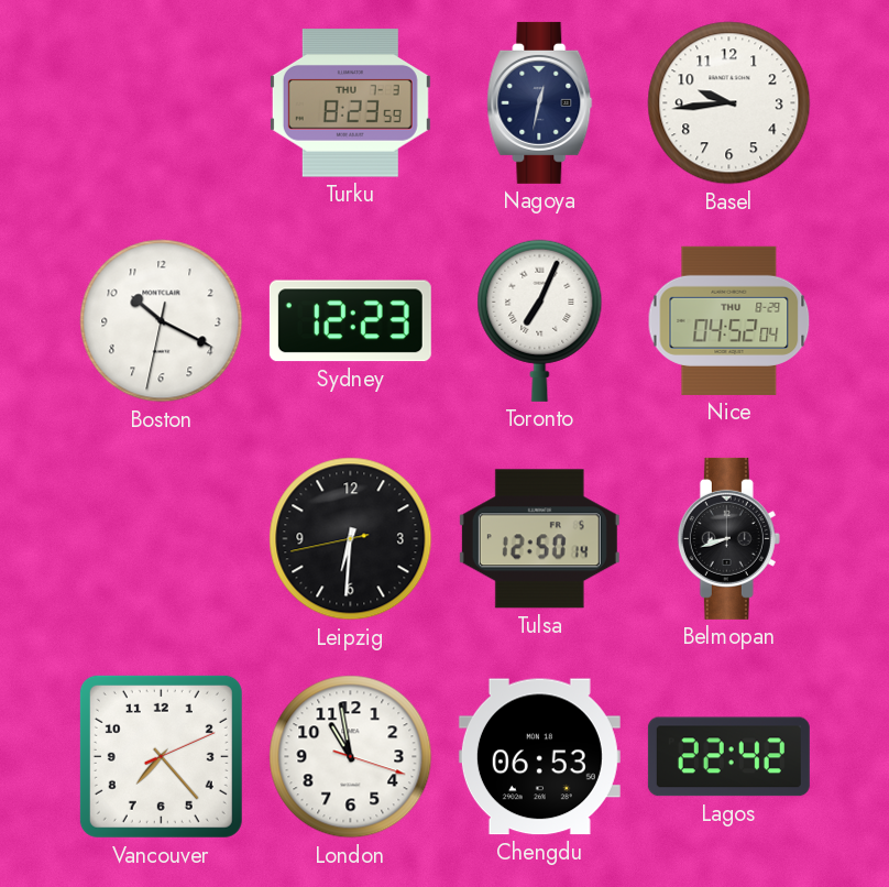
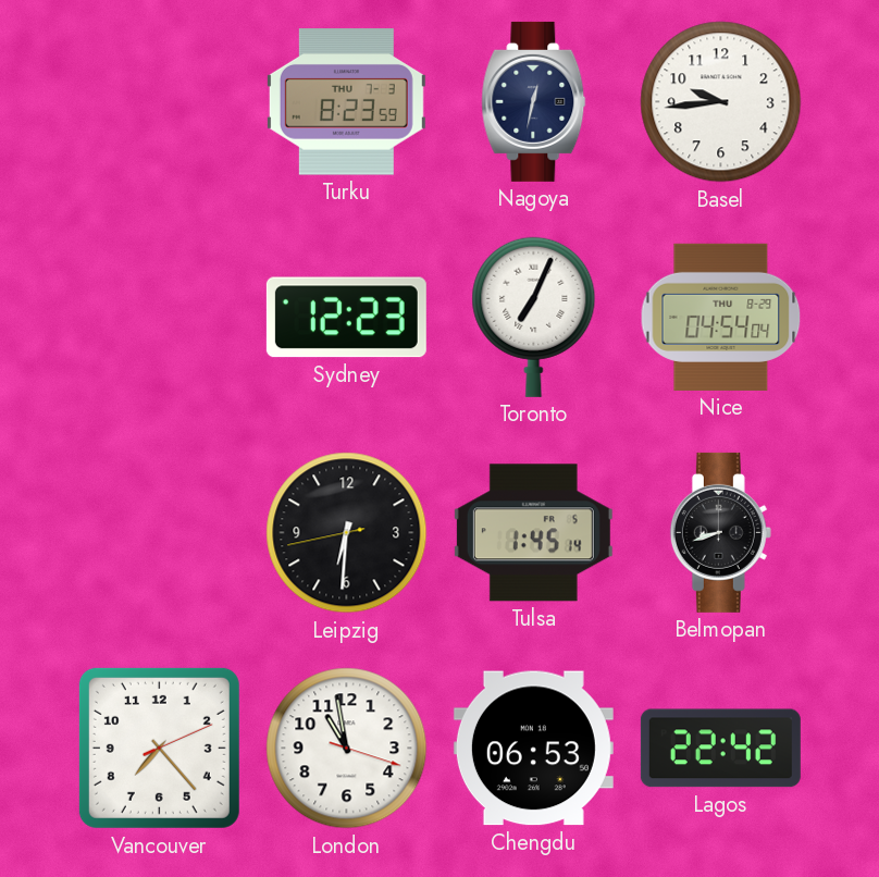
Boston: 10:19 -> none (162, 321)
Nice: 04:52 -> 04:54 (721, 317)
Tulsa: 12:50 -> 1:45 (533, 533)
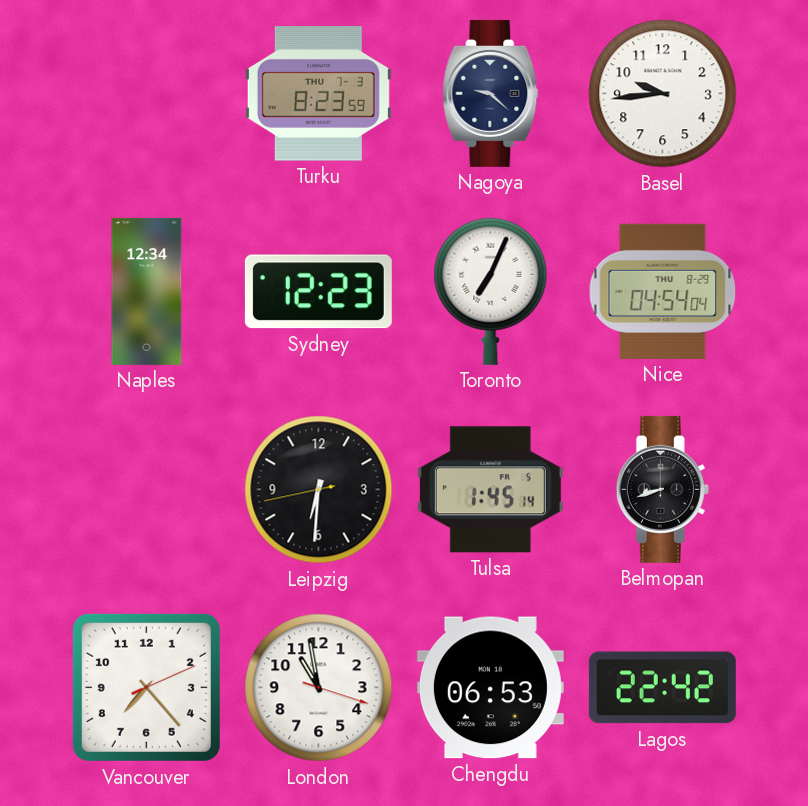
Nagoya: 12:32 -> 9:22 (491, 93)
Naples: none -> 12:34 (147, 291)
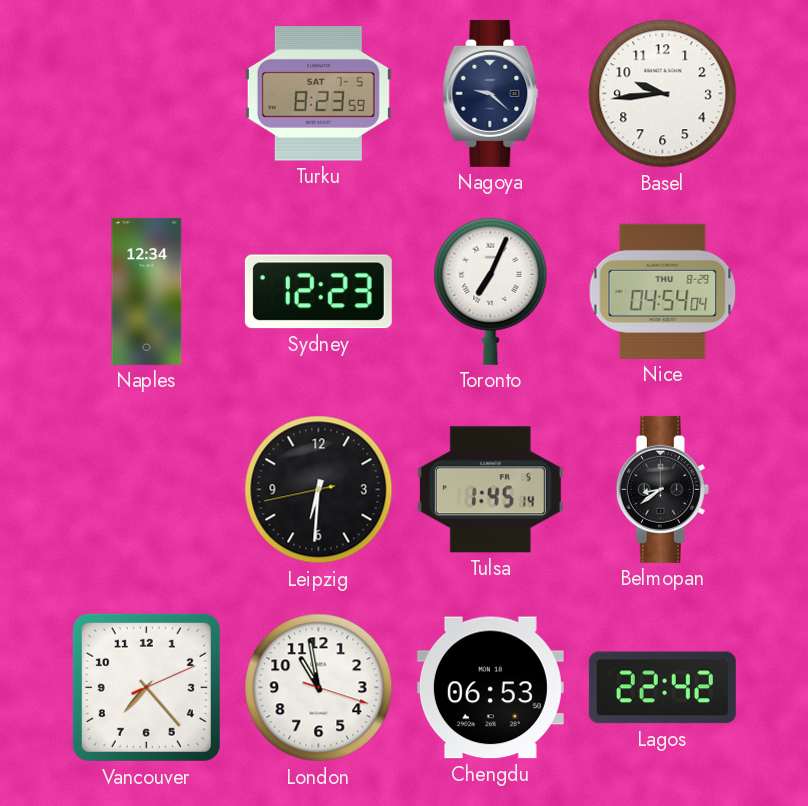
Turku date: THU 7-3 -> SAT 7-5 (318, 94)
Belmopan: 8:42 -> 8:39 (662, 489)
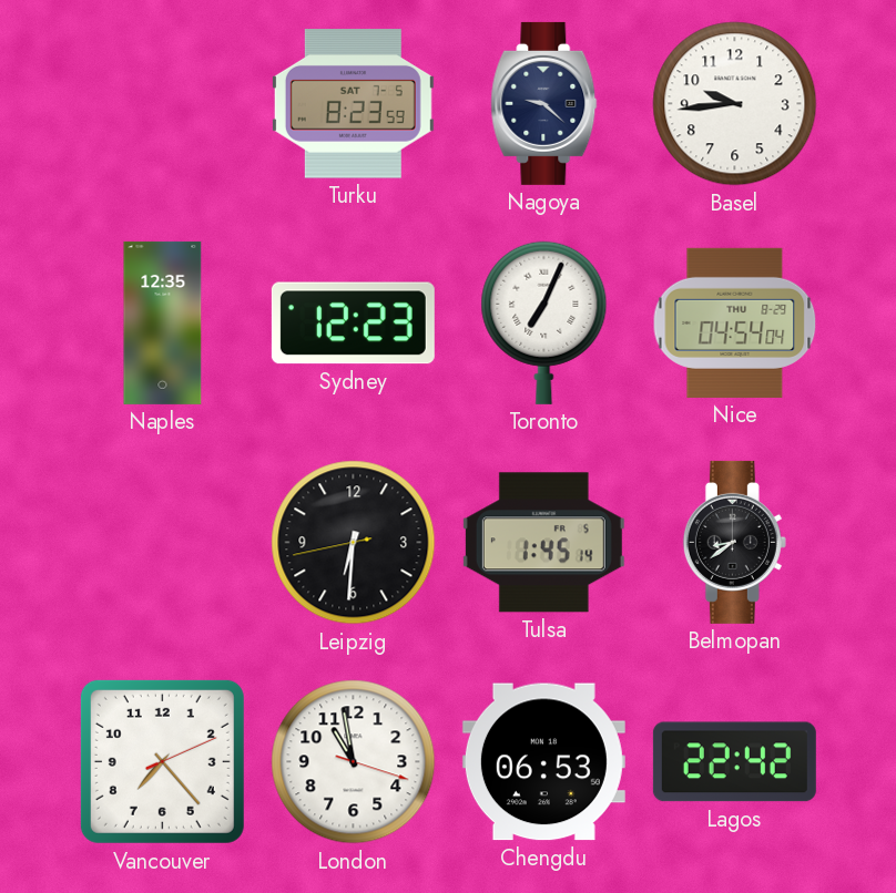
Naples: 12:34 -> 12:35 (163, 322)
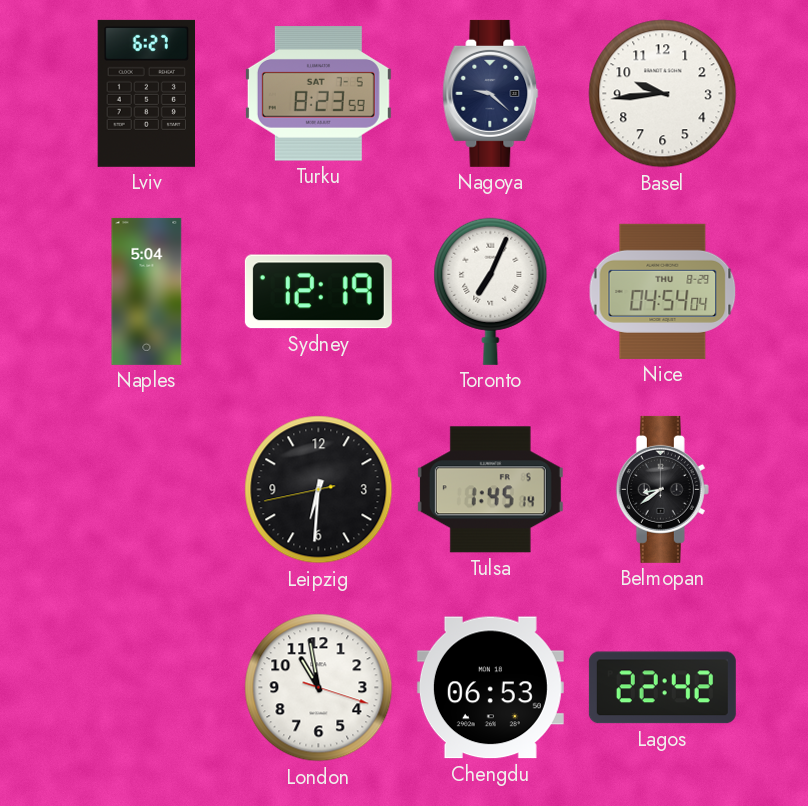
Lviv: none -> 6:27 (146, 93)
Naples: 12:35 -> 5:04 (147, 291)
Sydney: 12:23 -> 12:19 (318, 292)
Vancouver: 7:23 -> none (162, 761)
